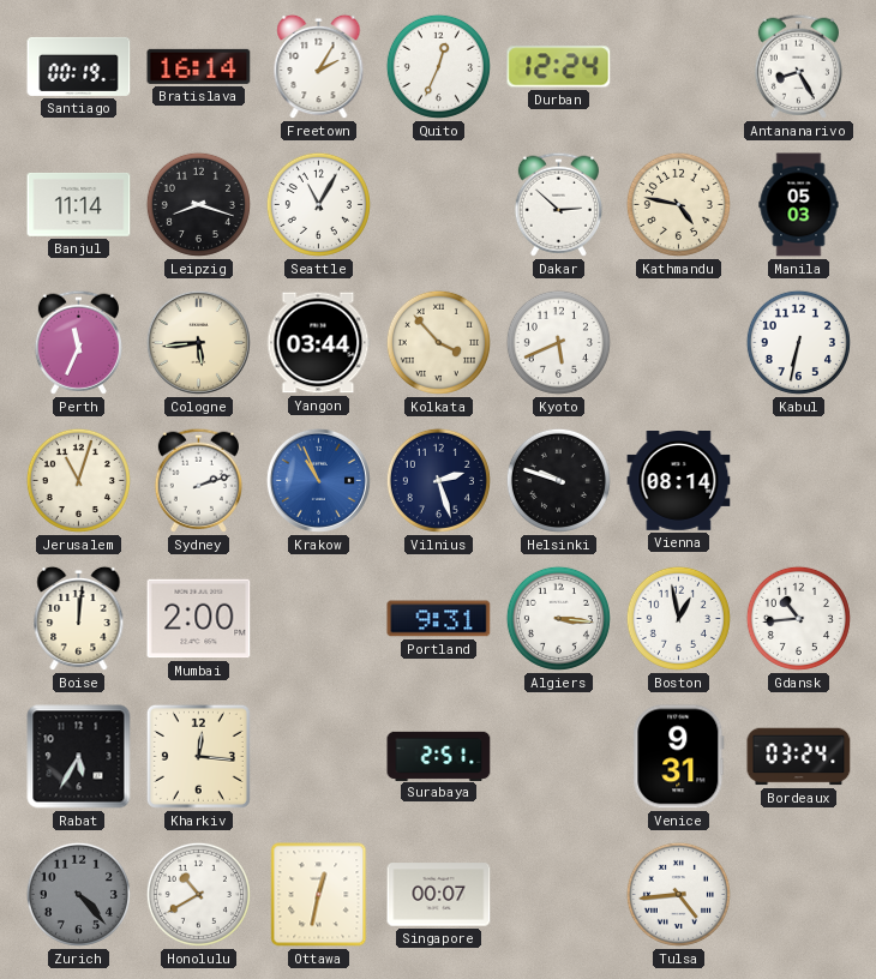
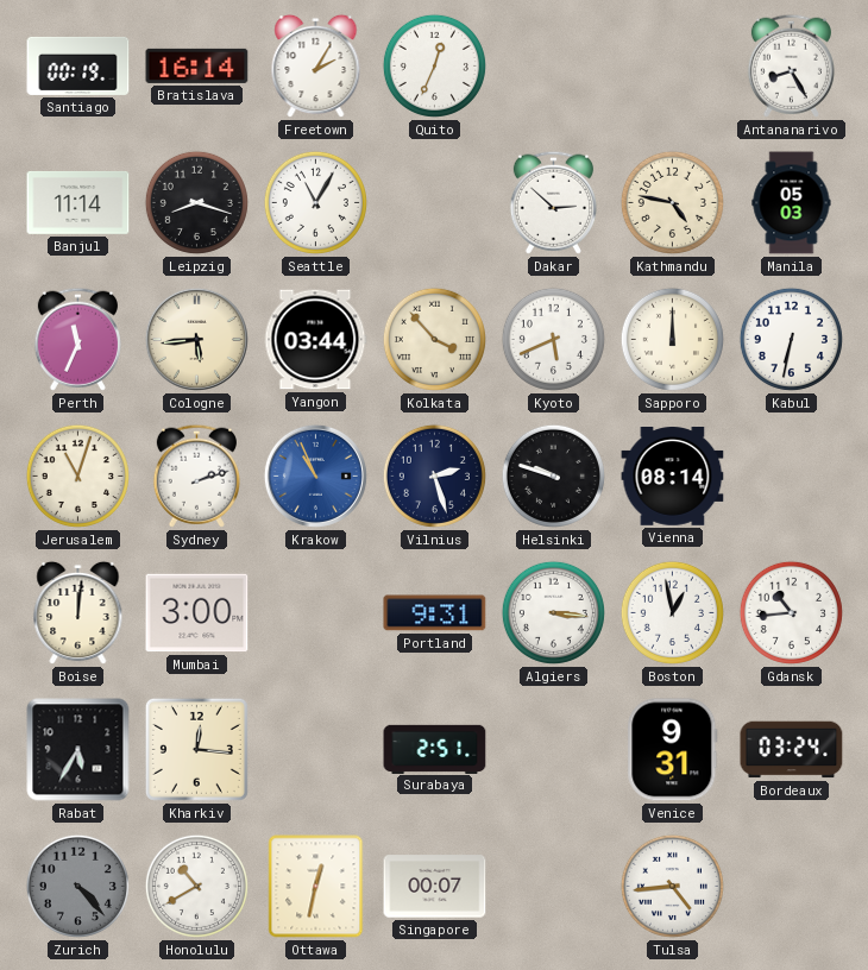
Durban: 12:24 -> none (559, 67)
Sapporo: none -> 12:00 (672, 339)
Mumbai: 2:00 -> 3:00 (197, 613)
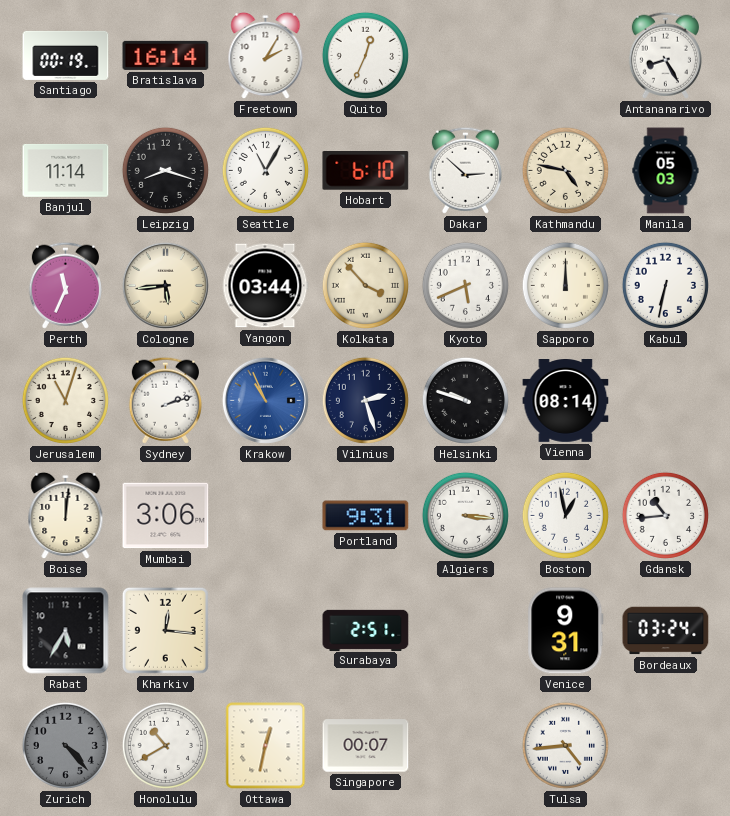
Hobart: none -> 6:10 (366, 171)
Mumbai: 3:00 -> 3:06 (166, 516)
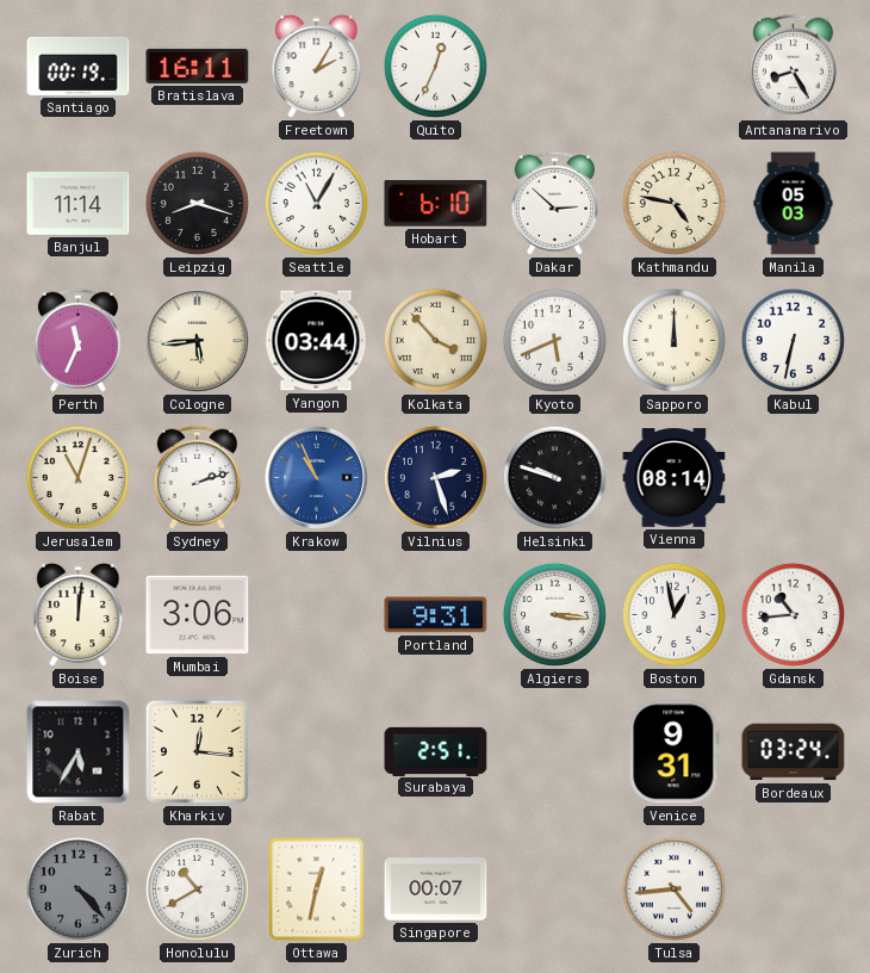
Bratislava: 16:14 -> 16:11 (198, 66)
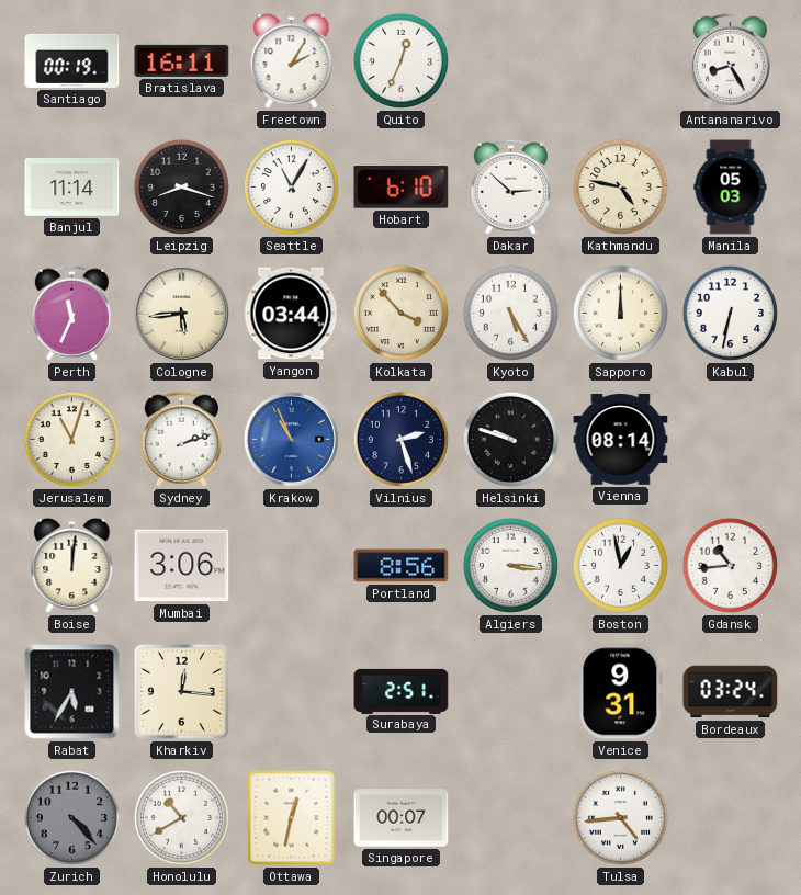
Kyoto: 5:41 -> 5:25 (510, 313)
Portland: 9:31 -> 8:56 (402, 566)
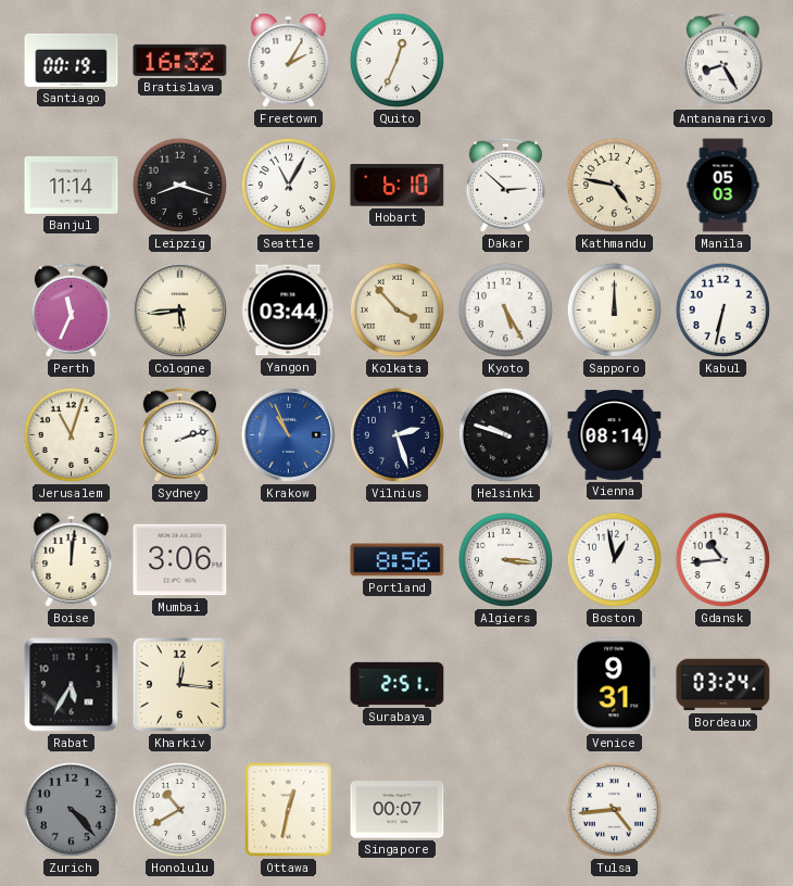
Bratislava: 16:11 -> 16:32 (180, 60)
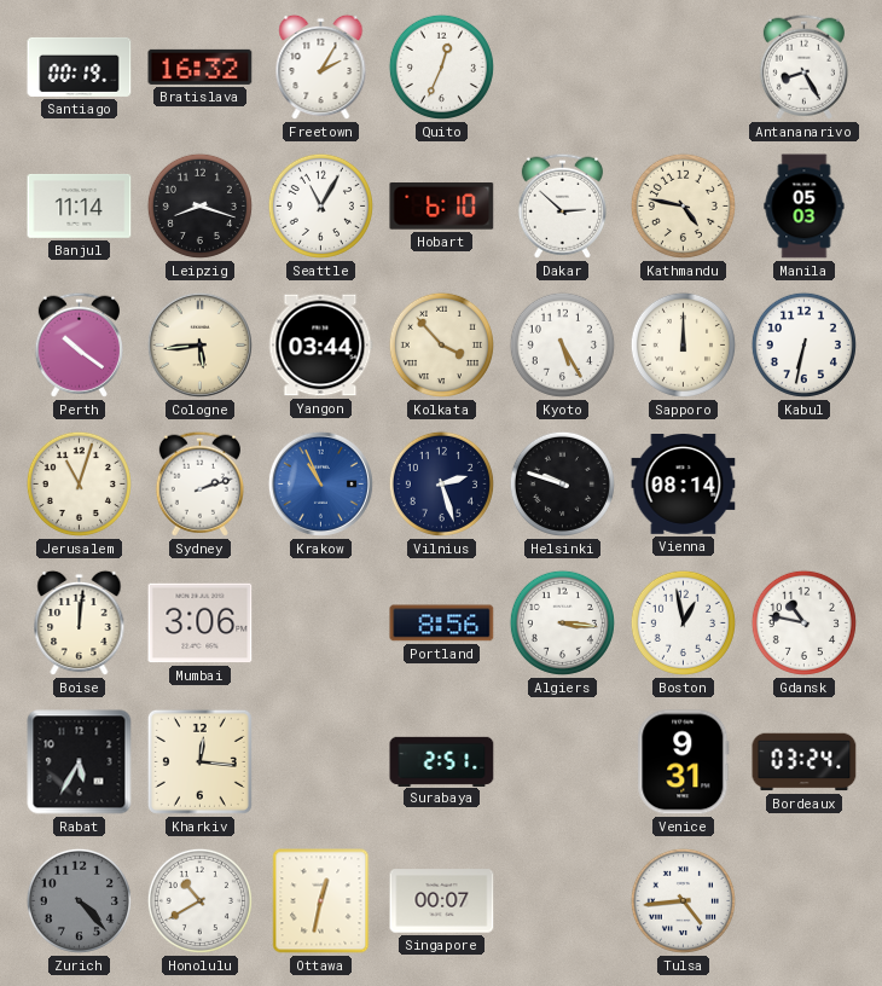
Perth: 11:34 -> 10:21 (79, 344)
Gdansk: 10:44 -> 10:47 (803, 622)
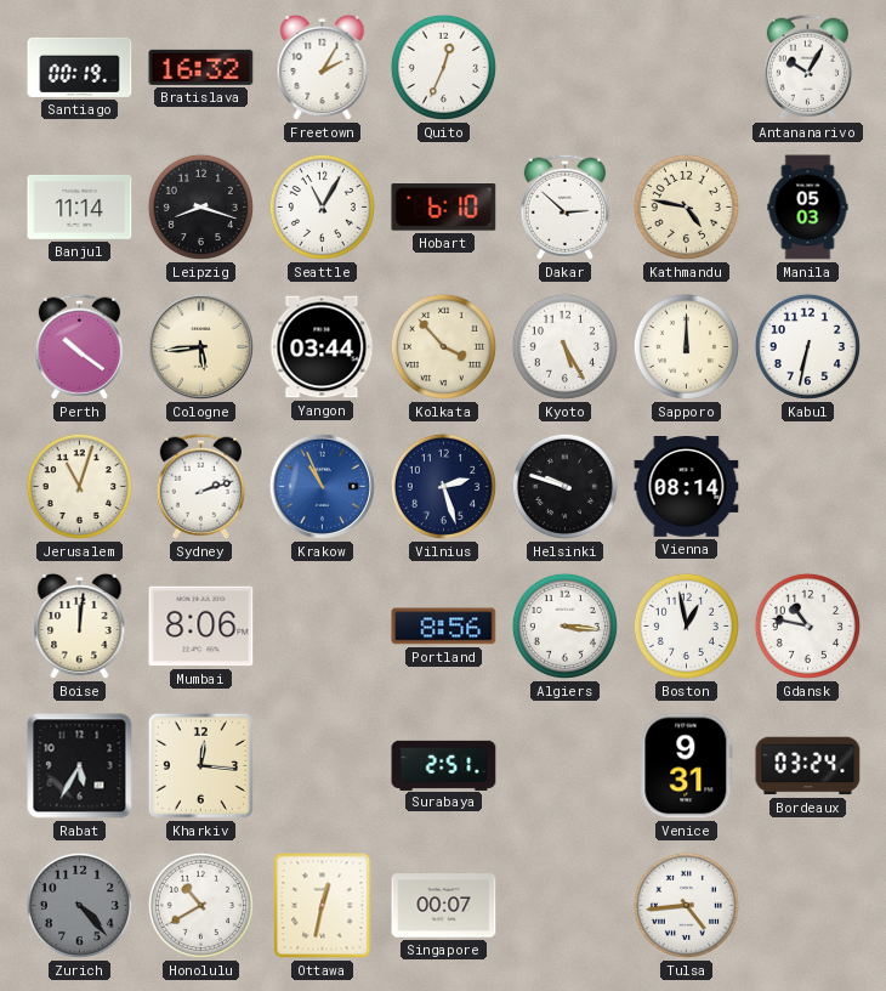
Antananarivo: 8:25 -> 10:05 (807, 67)
Mumbai: 3:06 -> 8:06 (201, 627)
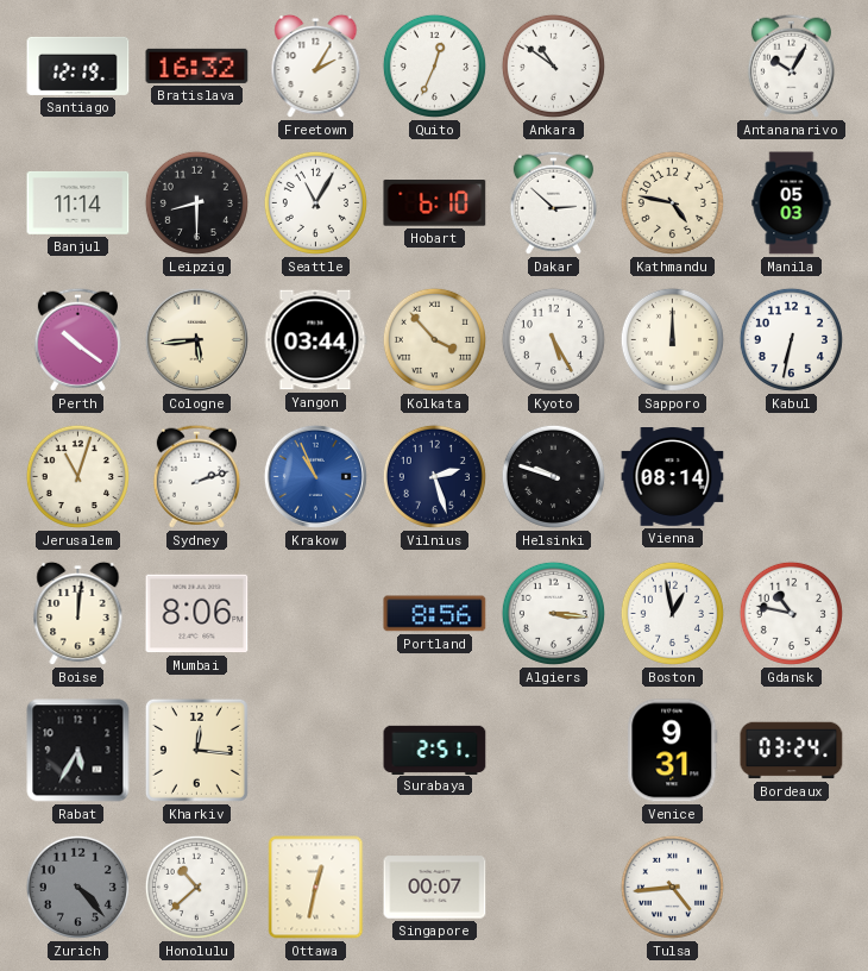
Santiago: 00:19 -> 12:19 (78, 65)
Ankara: none -> 10:51 (553, 65)
Leipzig: 8:18 -> 8:30 (196, 202)
Honolulu: 10:40 -> 10:38 (196, 887)
